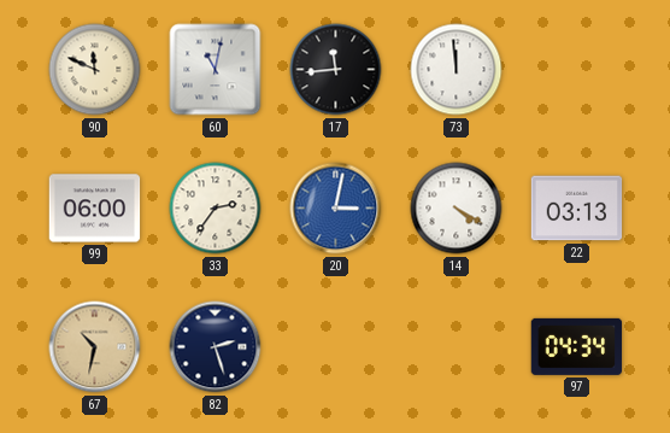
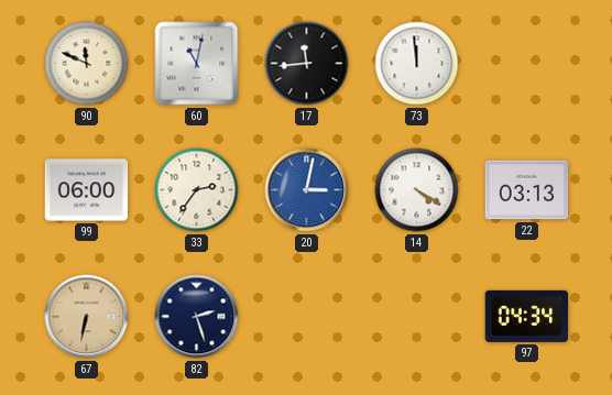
67: 10:32 -> 6:32 (87, 317)
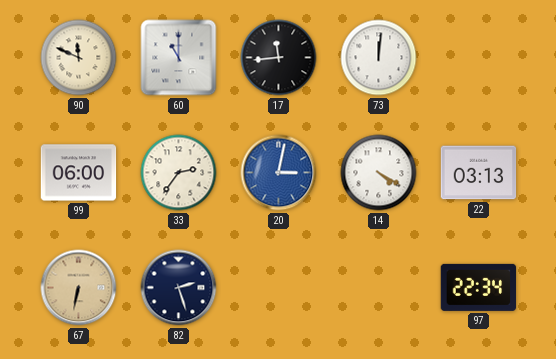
60: 11:02 -> 11:00 (179, 58)
73: 11:59 -> 12:01 (379, 58)
97: 04:34 -> 22:34 (479, 287)
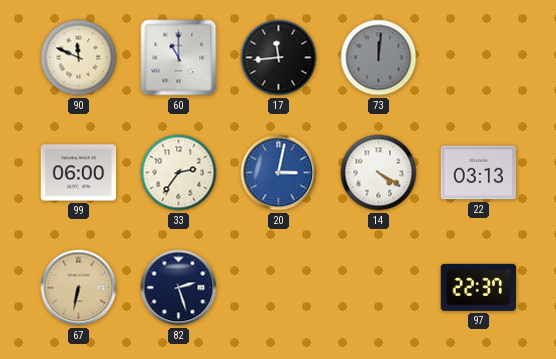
73 dial: white -> grey (379, 58)
97: 22:34 -> 22:37 (479, 287)
